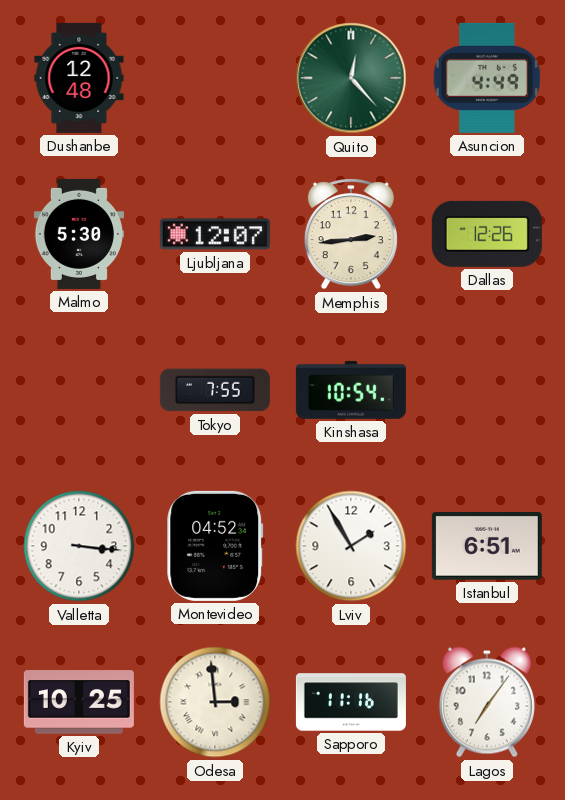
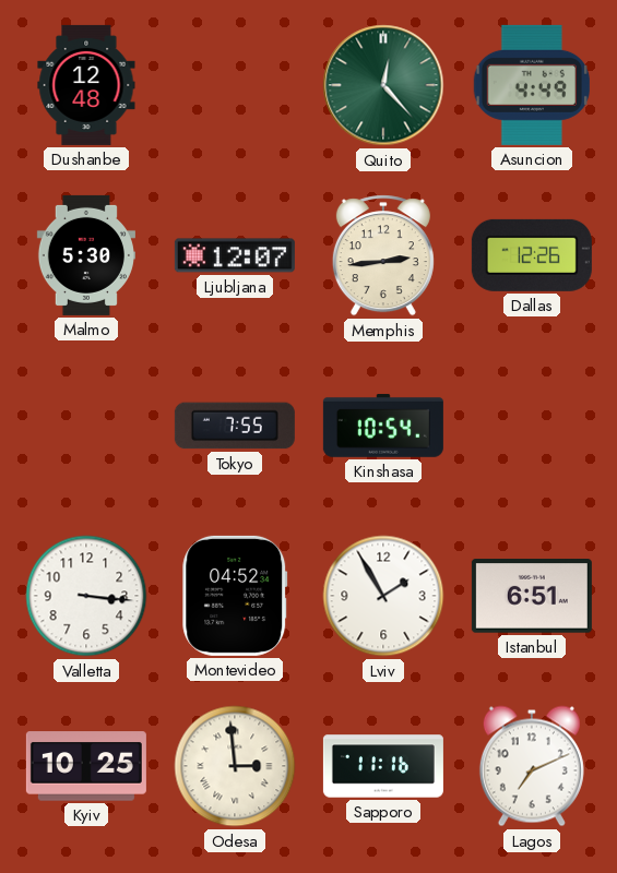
Lagos: 7:06 -> 7:11 (532, 766)
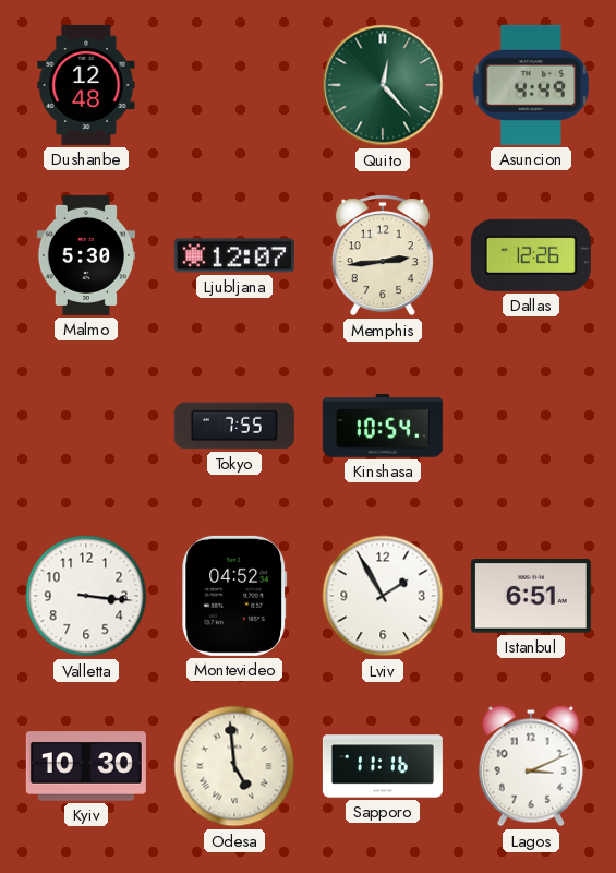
Kyiv: 10:25 -> 10:30 (86, 766)
Odesa: 2:59 -> 4:59 (234, 766)
Lagos: 7:11 -> 3:11 (531, 766)
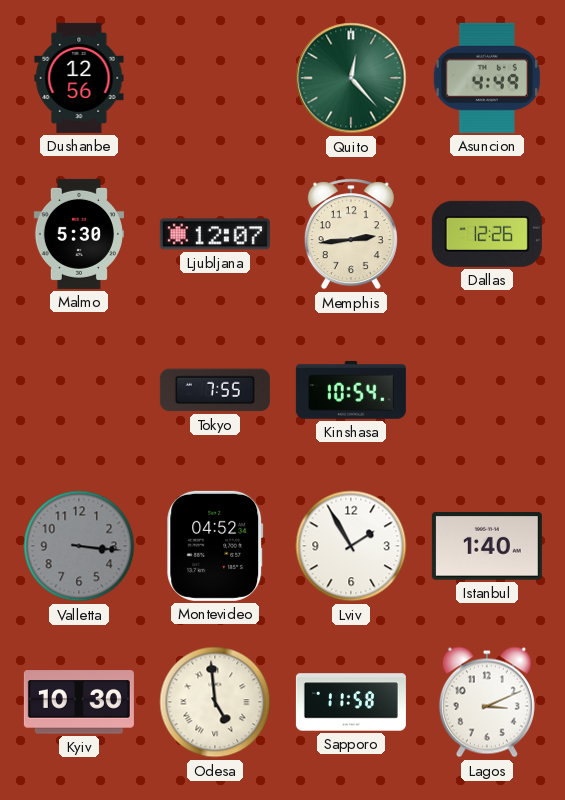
Dushanbe: 12:48 -> 12:56 (79, 78)
Valletta dial: white -> grey (79, 546)
Istanbul: 6:51 -> 1:40 (487, 546)
Sapporo: 11:16 -> 11:58 (351, 702)
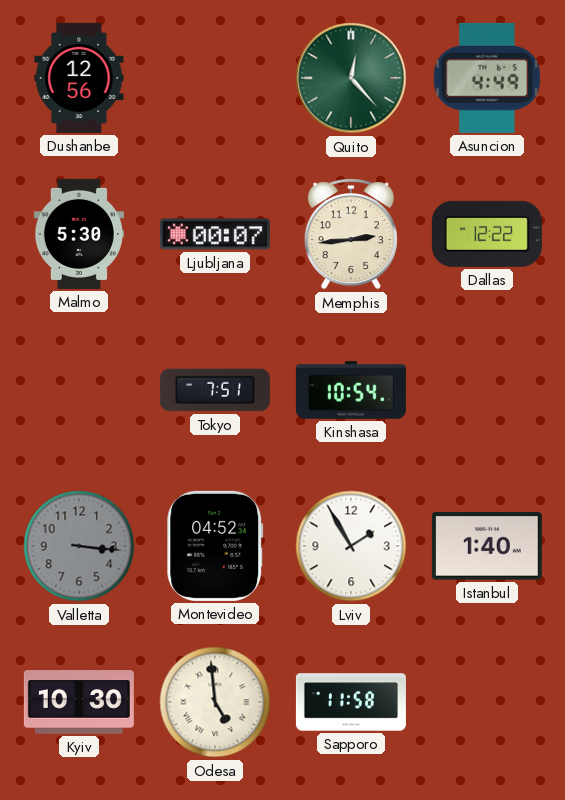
Ljubljana: 12:07 -> 00:07 (215, 234)
Dallas: 12:26 -> 12:22 (487, 234)
Tokyo: 7:55 -> 7:51 (215, 390)
Lagos: 3:11 -> none (487, 702)
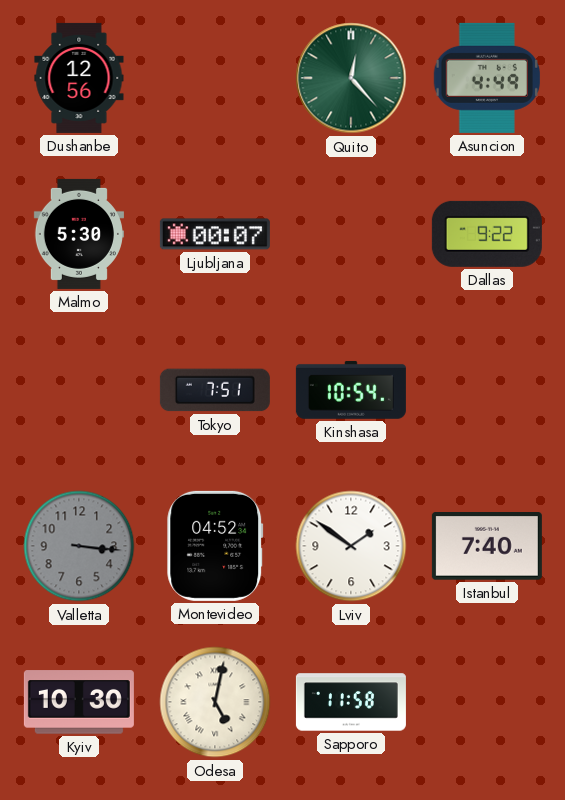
Memphis: 2:44 -> none (351, 234)
Dallas: 12:22 -> 9:22 (487, 234)
Lviv: 1:55 -> 1:51 (351, 546)
Istanbul: 1:40 -> 7:40 (487, 546)
Odesa: 4:59 -> 5:02 (215, 702)
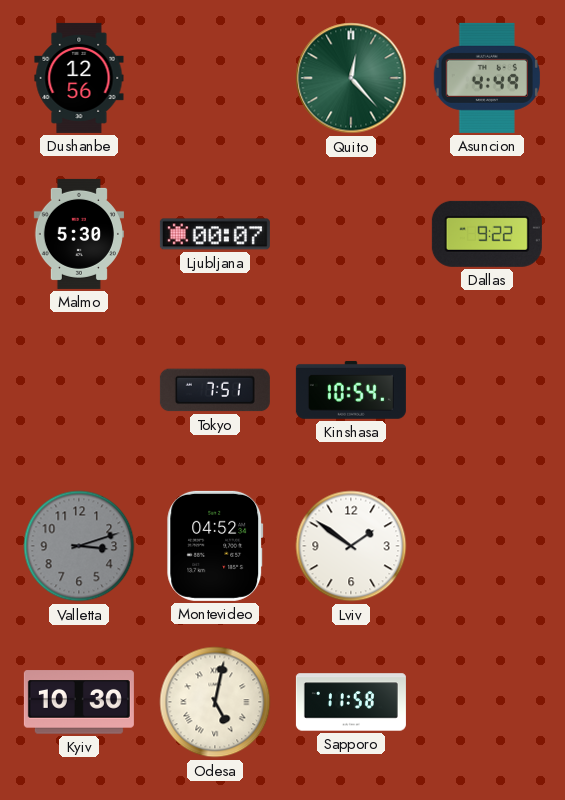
Valletta: 3:16 -> 3:12 (79, 546)
Istanbul: 7:40 -> none (487, 546)
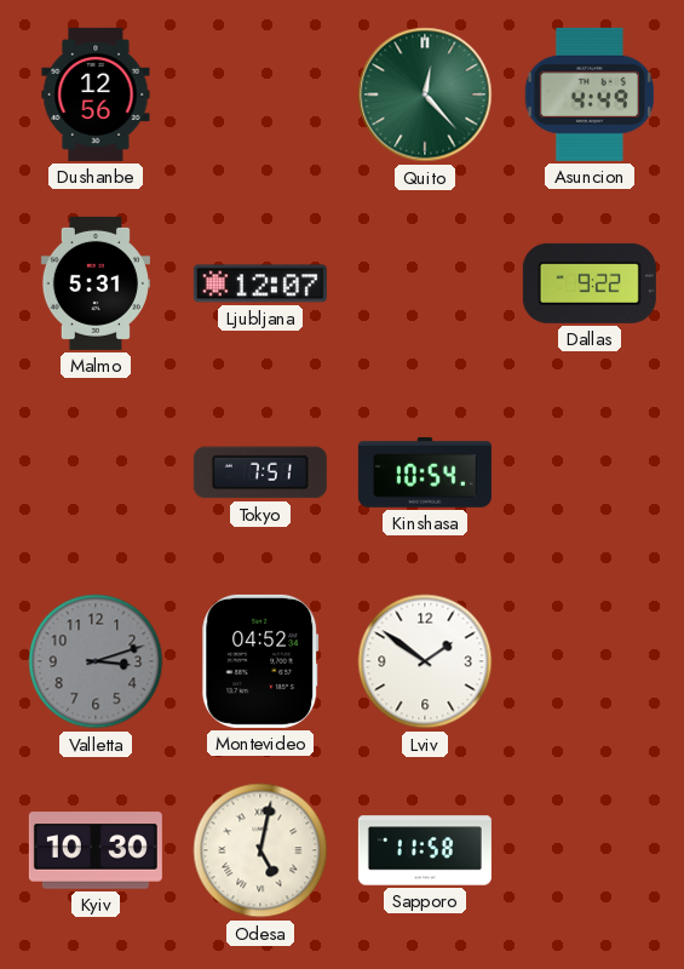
Malmo: 5:30 -> 5:31 (96, 283)
Ljubljana: 00:07 -> 12:07 (260, 283)
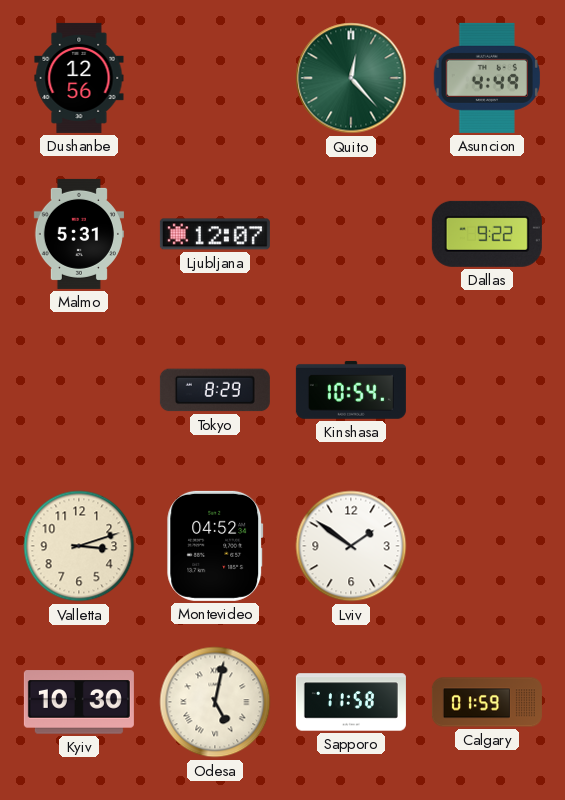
Tokyo: 7:51 -> 8:29 (215, 390)
Valletta dial: grey -> cream (79, 546)
Calgary: none -> 01:59 (487, 702)
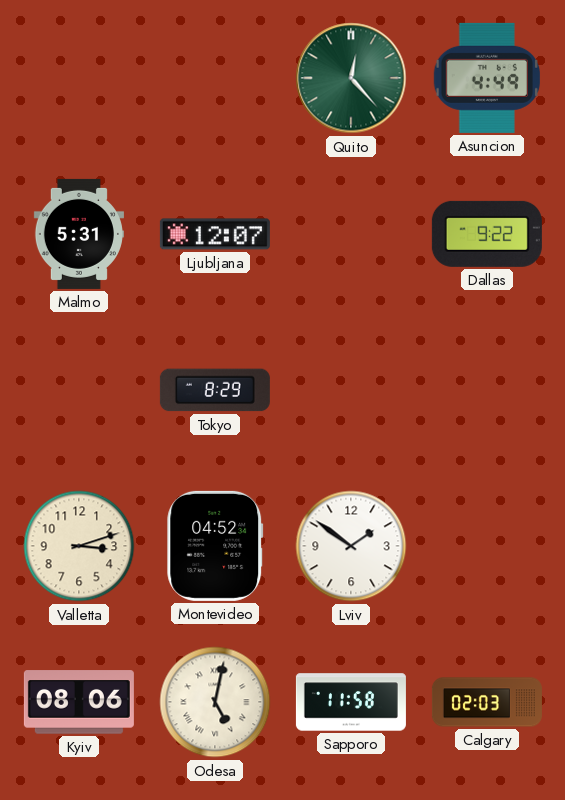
Dushanbe: 12:56 -> none (79, 78)
Kinshasa: 10:54 -> none (351, 390)
Kyiv: 10:30 -> 08:06 (79, 702)
Calgary: 01:59 -> 02:03 (487, 702)
